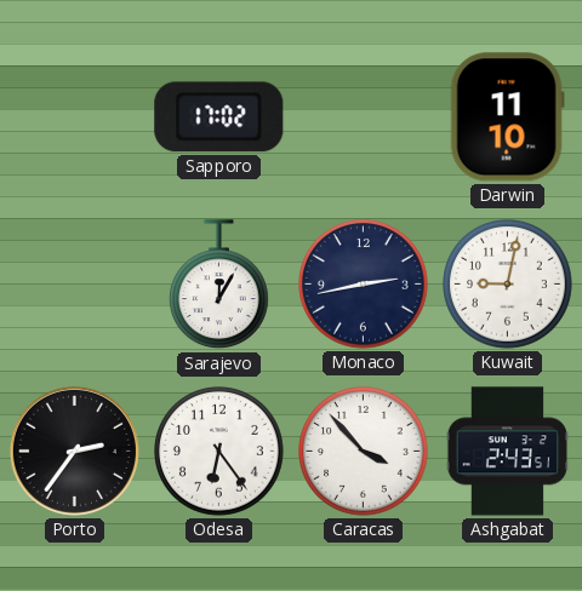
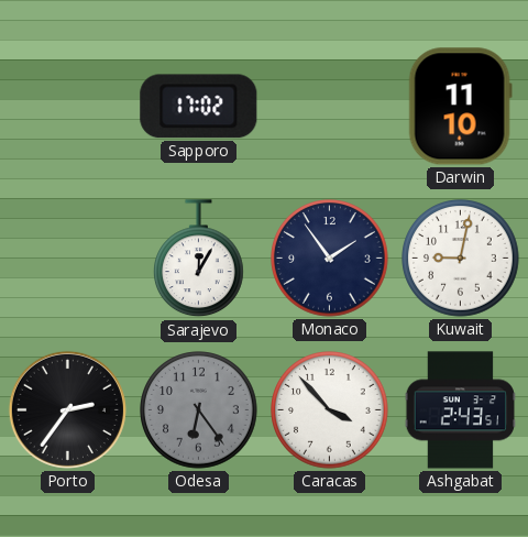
Monaco: 2:43 -> 1:54 (330, 259)
Odesa dial: white -> grey (199, 410)
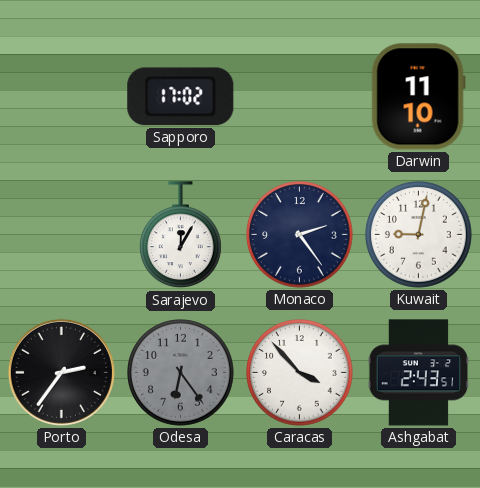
Monaco: 1:54 -> 2:24 (300, 235)
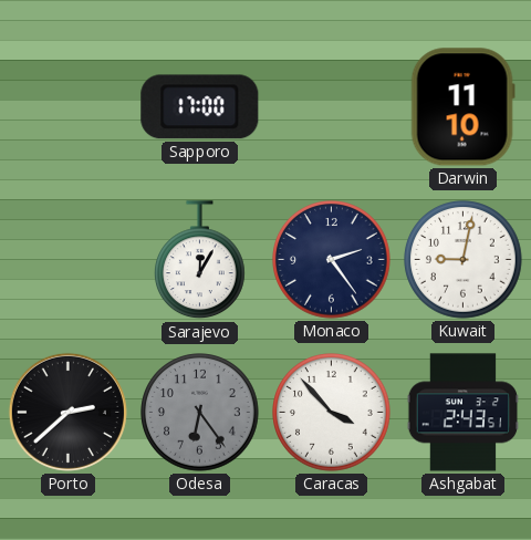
Sapporo: 17:02 -> 17:00 (200, 107)
Porto: 2:36 -> 2:38 (67, 412)
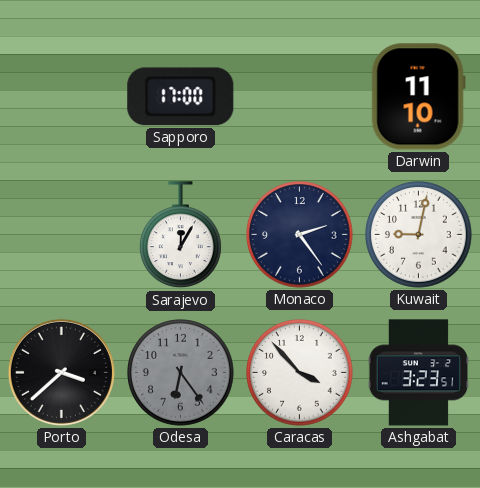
Porto: 2:38 -> 3:38 (61, 372)
Ashgabat: 2:43 -> 3:23 (419, 373)
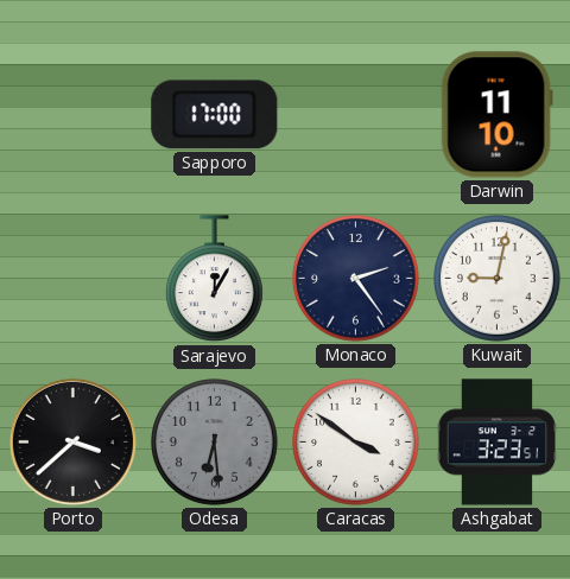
Odesa: 6:24 -> 6:29 (215, 443)
Caracas: 3:53 -> 3:51 (356, 443)
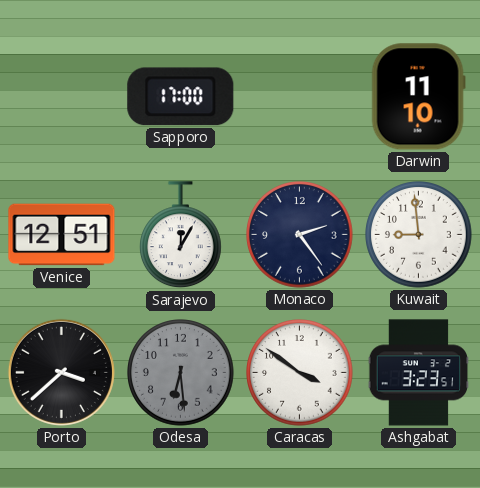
Venice: none -> 12:51 (62, 235)
Kuwait: 9:02 -> 8:59 (419, 235)
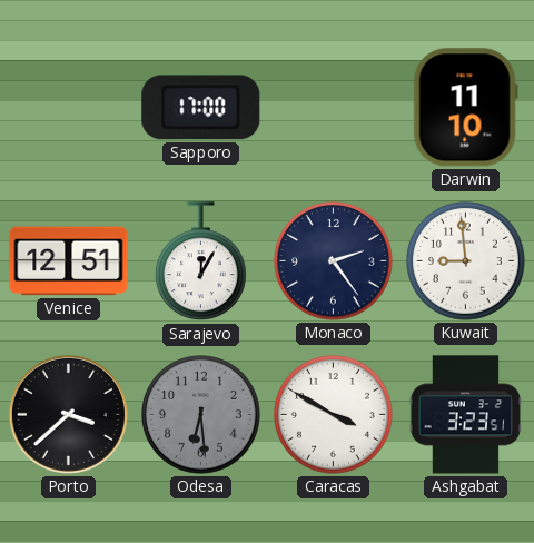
Caracas: 3:51 -> 3:50 (334, 415)
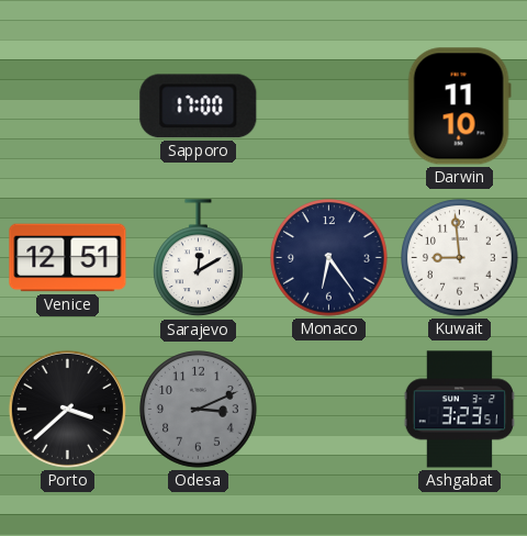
Sarajevo: 12:05 -> 12:10 (199, 258)
Monaco: 2:24 -> 6:24 (329, 258)
Odesa: 6:29 -> 3:11 (199, 410)
Caracas: 3:50 -> none (334, 415)
